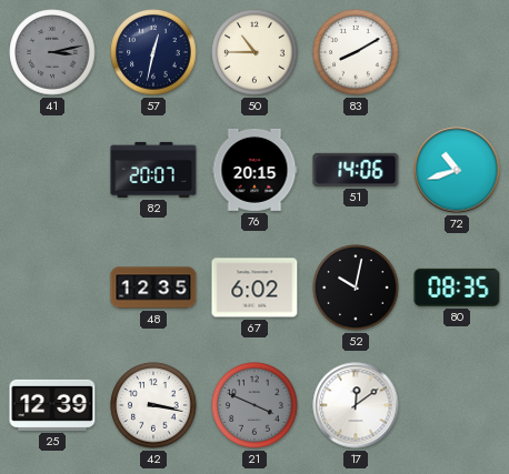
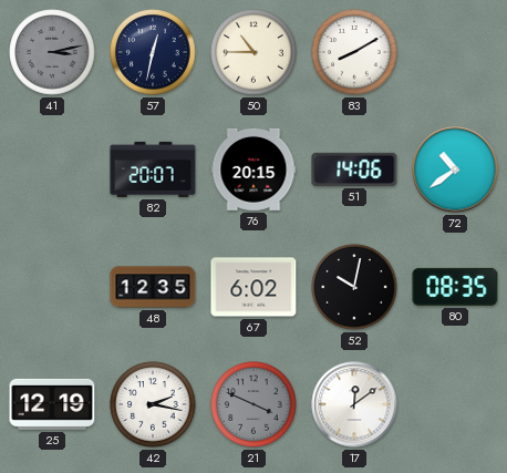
72: 10:42 -> 10:39 (455, 169)
25: 12:39 -> 12:19 (52, 404)
42: 3:17 -> 2:17 (153, 404)
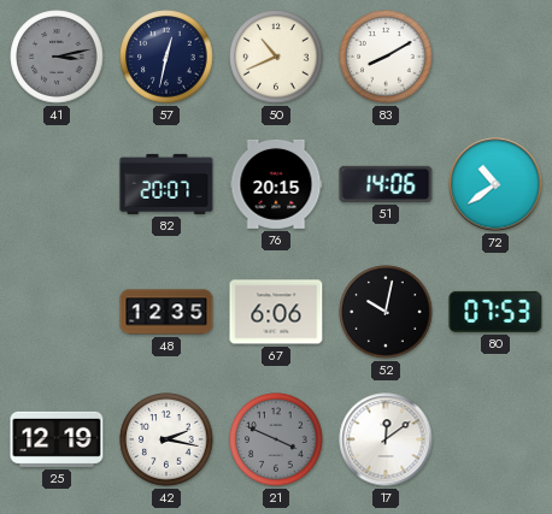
50: 10:45 -> 10:41 (276, 57)
67: 6:02 -> 6:06 (276, 312)
80: 08:35 -> 07:53 (495, 312)
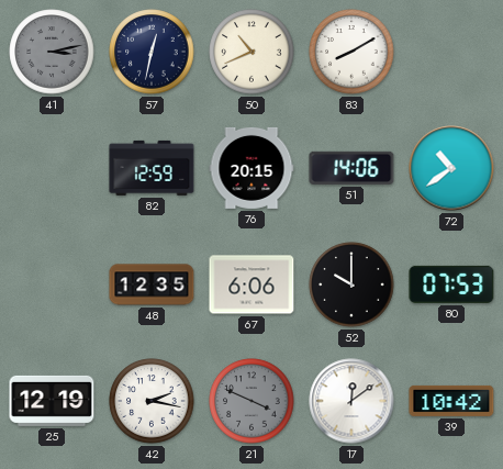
82: 20:07 -> 12:59 (152, 168)
52: 10:02 -> 10:00 (351, 284)
39: none -> 10:42 (451, 401)
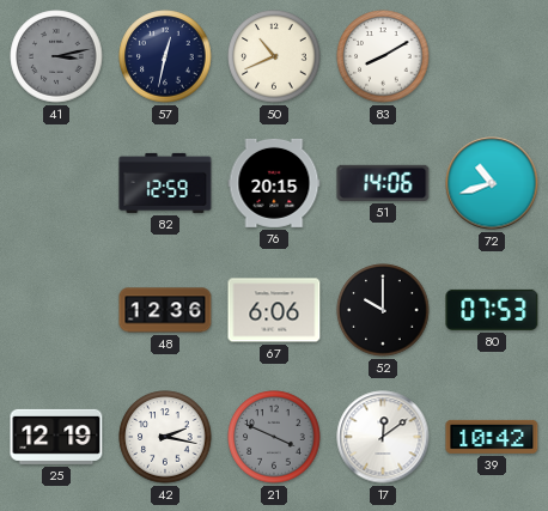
72: 10:39 -> 10:42 (492, 183)
48: 12:35 -> 12:36 (165, 310)
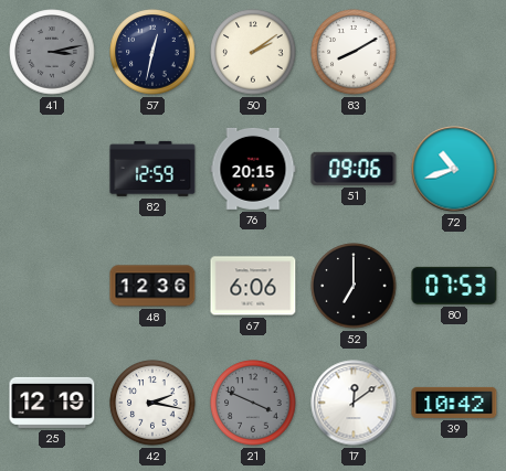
50: 10:41 -> 2:09 (253, 52)
51: 14:06 -> 09:06 (354, 169)
52: 10:00 -> 7:00 (354, 286)
